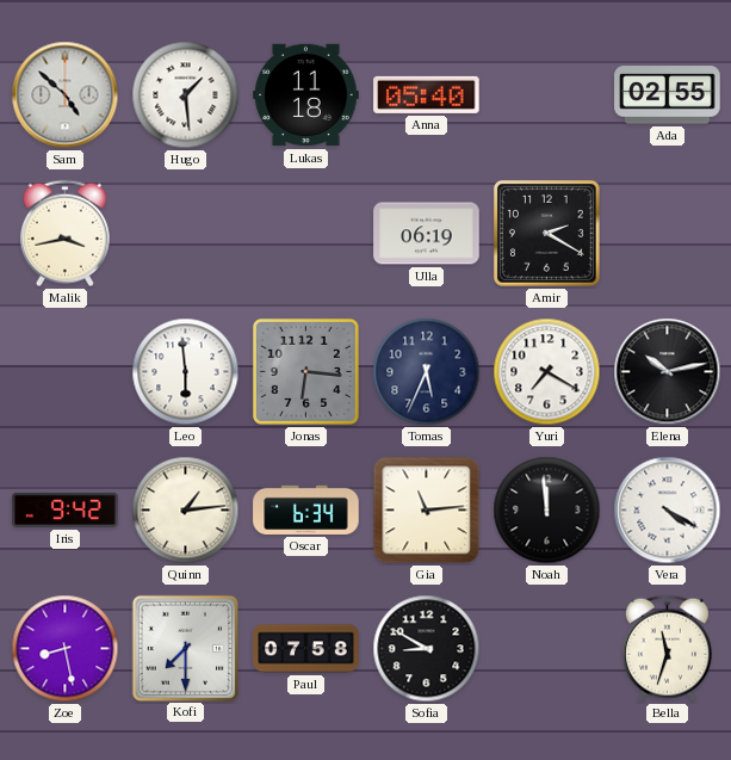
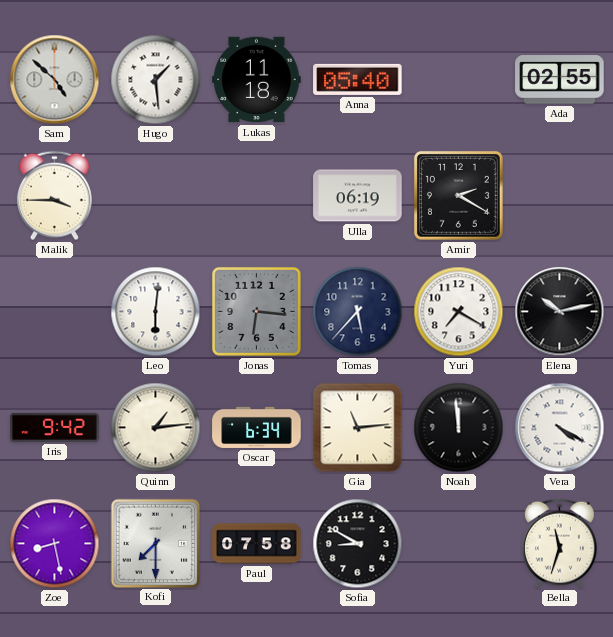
Malik: 3:43 -> 3:45 (54, 196)
Leo: 5:59 -> 6:01 (156, 312)
Tomas: 5:34 -> 5:37 (358, 312)
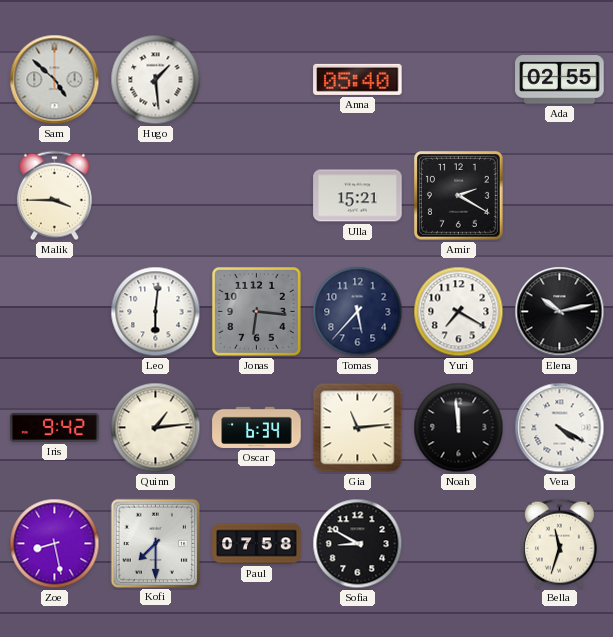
Lukas: 11:18 -> none (257, 80)
Ulla: 06:19 -> 15:21 (358, 196)
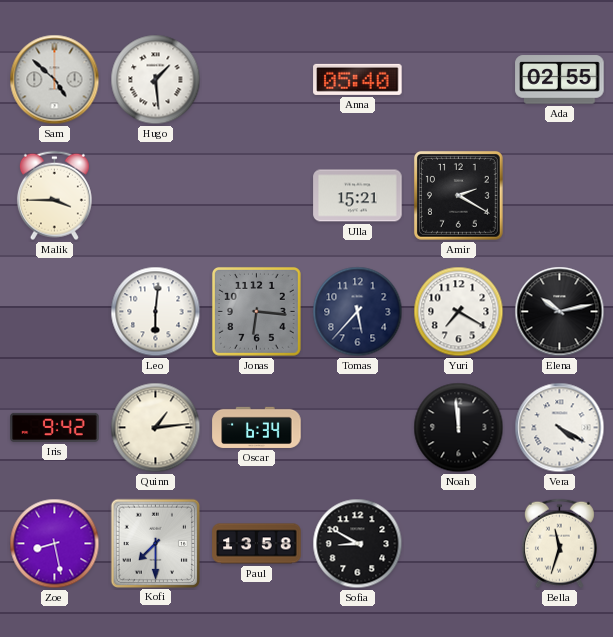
Gia: 11:14 -> none (358, 428)
Paul: 07:58 -> 13:58 (257, 544)
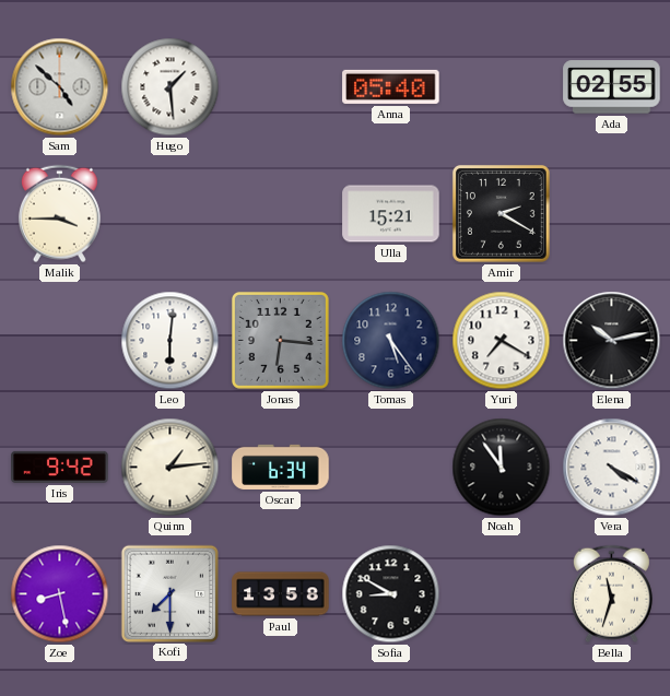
Tomas: 5:37 -> 5:24 (391, 341)
Noah: 11:59 -> 11:54 (502, 468)
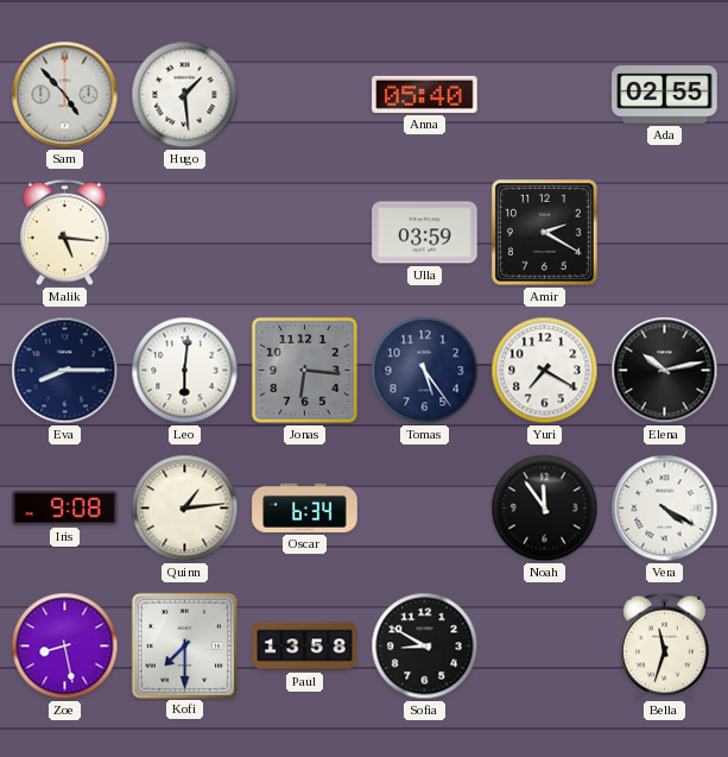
Sam: 4:52 -> 4:53 (65, 95)
Malik: 3:45 -> 5:16 (64, 233)
Ulla: 15:21 -> 03:59 (425, 233)
Eva: none -> 8:15 (65, 371)
Iris: 9:42 -> 9:08 (65, 507)
